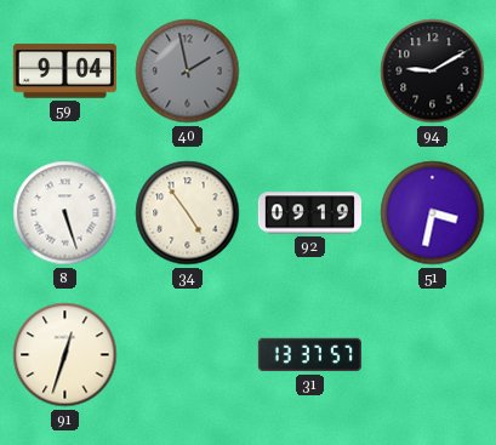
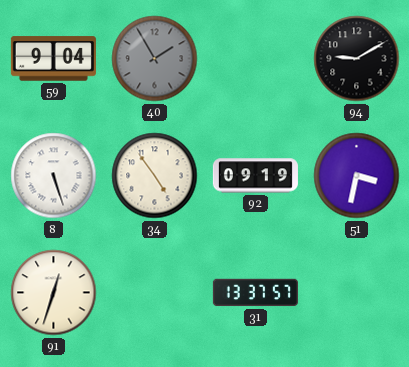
40: 1:58 -> 1:55 (155, 59)
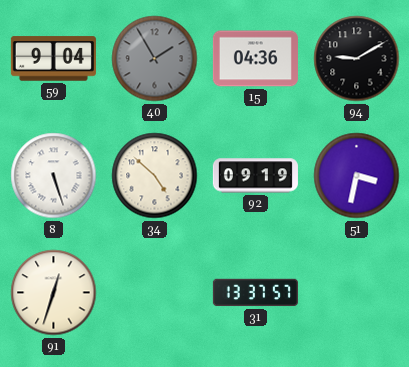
15: none -> 04:36 (255, 59)
34: 4:54 -> 4:52 (155, 176)
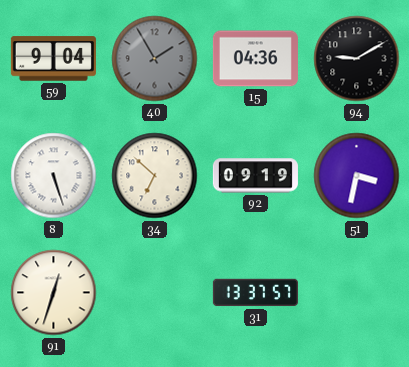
34: 4:52 -> 6:52 (155, 176)
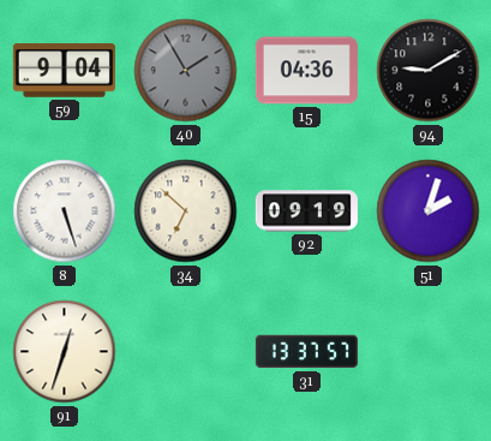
51: 3:32 -> 2:03 (429, 211)
